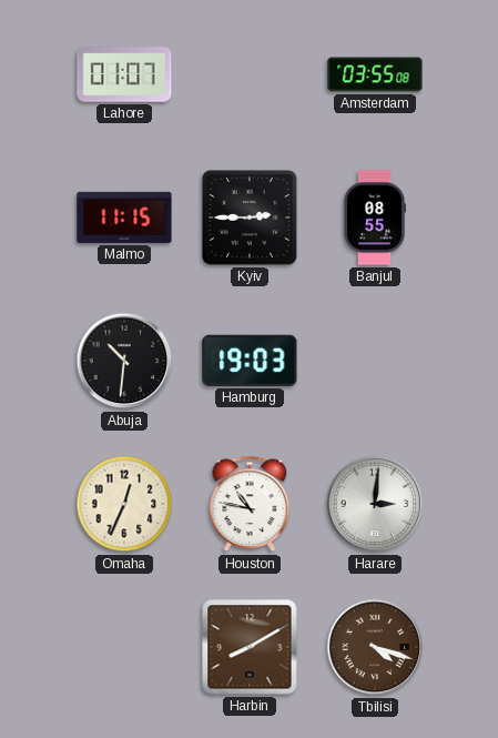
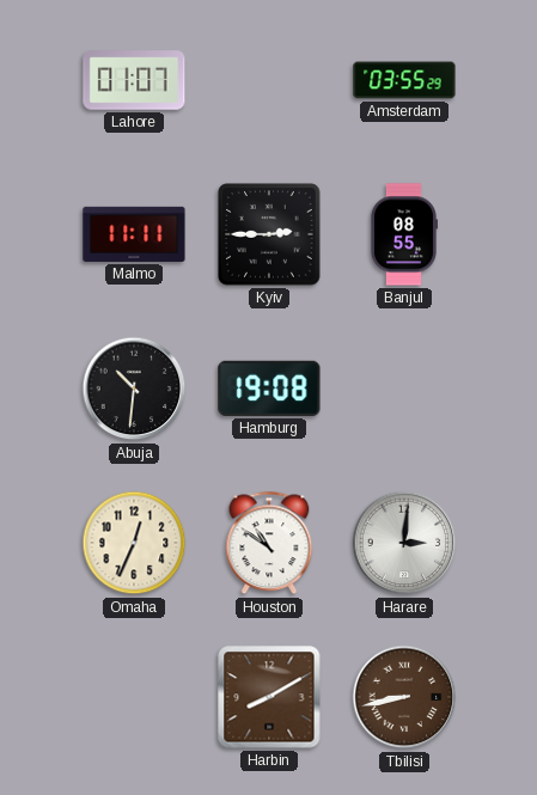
Amsterdam: 03:55:08 -> 03:55:29 (404, 80)
Malmo: 11:15 -> 11:11 (134, 234)
Hamburg: 19:03 -> 19:08 (269, 389)
Houston: 10:47 -> 10:51 (269, 543)
Tbilisi: 4:18 -> 8:43 (404, 697)
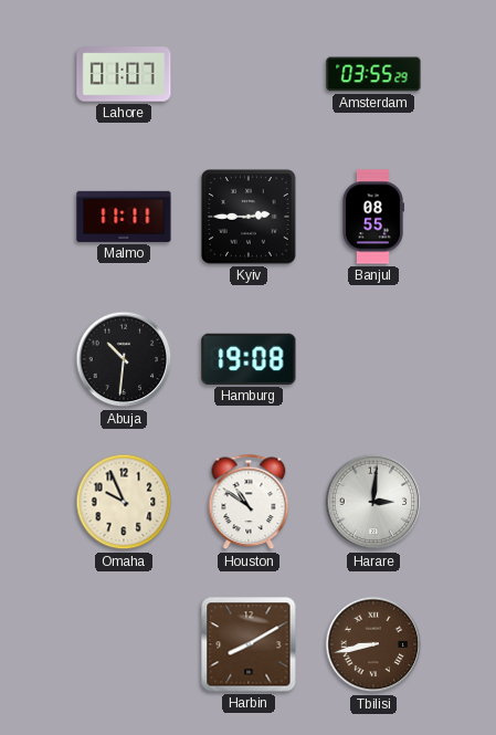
Omaha: 12:34 -> 9:56 (124, 502)
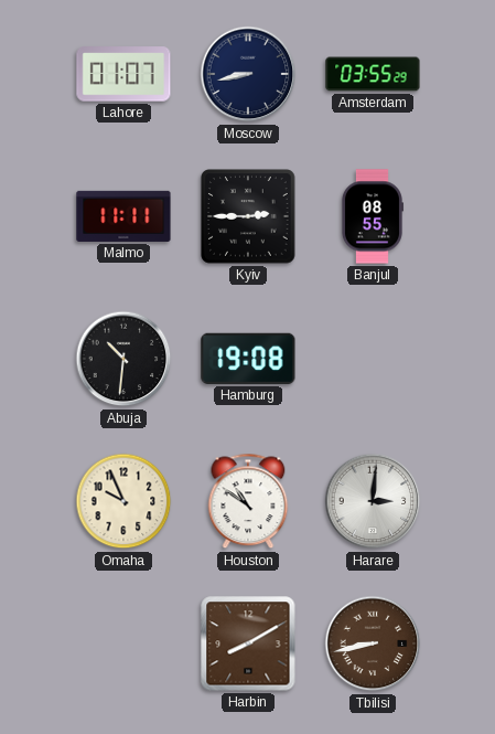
Moscow: none -> 8:43 (248, 74)
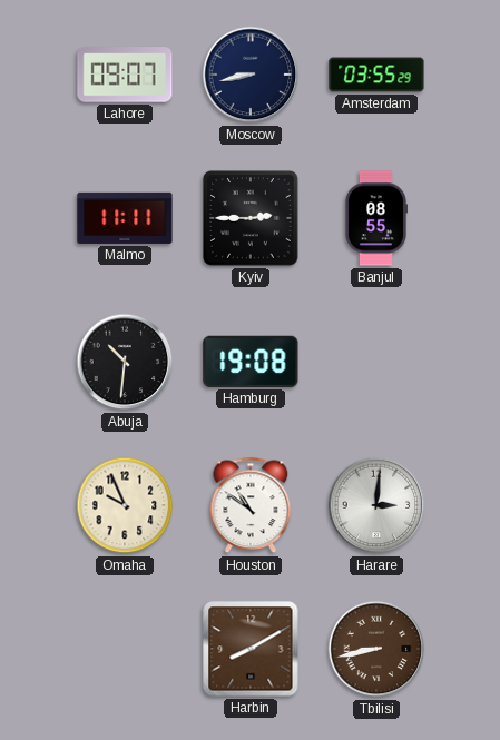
Lahore: 01:07 -> 09:07 (125, 75)
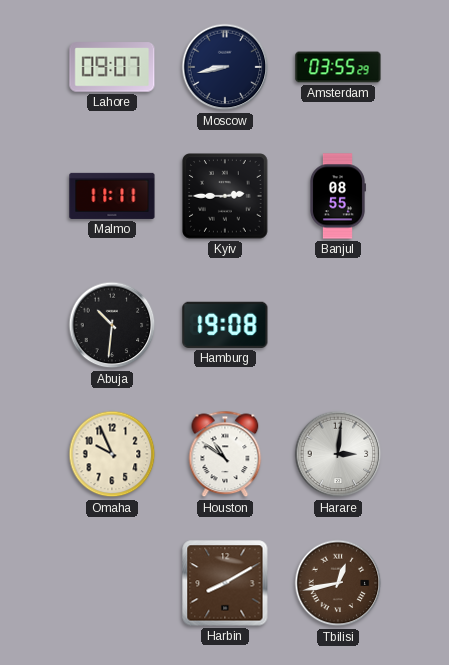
Tbilisi: 8:43 -> 12:43 (338, 583)
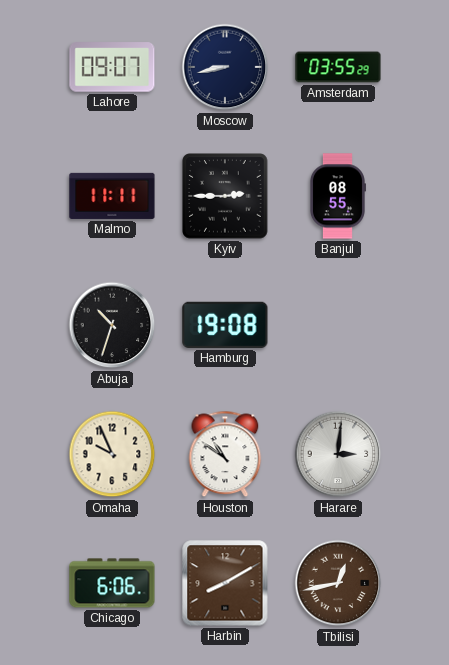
Abuja: 10:31 -> 10:33 (112, 325)
Chicago: none -> 6:06 (112, 583)
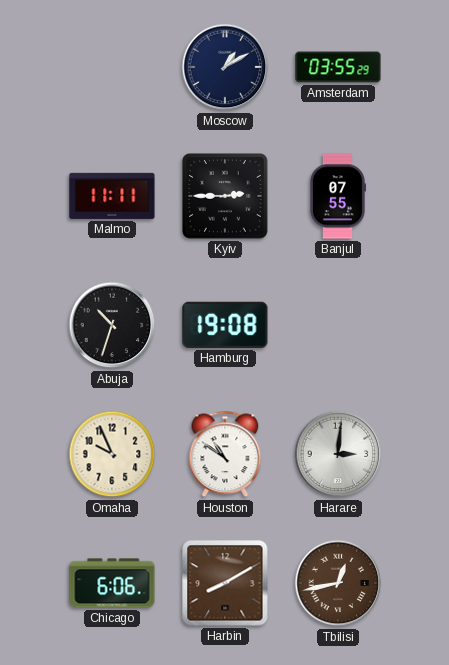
Lahore: 09:07 -> none (112, 67)
Moscow: 8:43 -> 1:10 (225, 67)
Banjul: 08:55 -> 07:55 (337, 196)
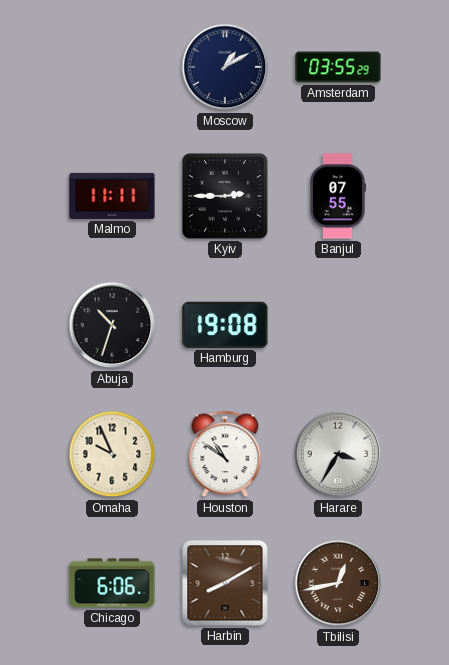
Harare: 3:01 -> 3:35 (338, 454)
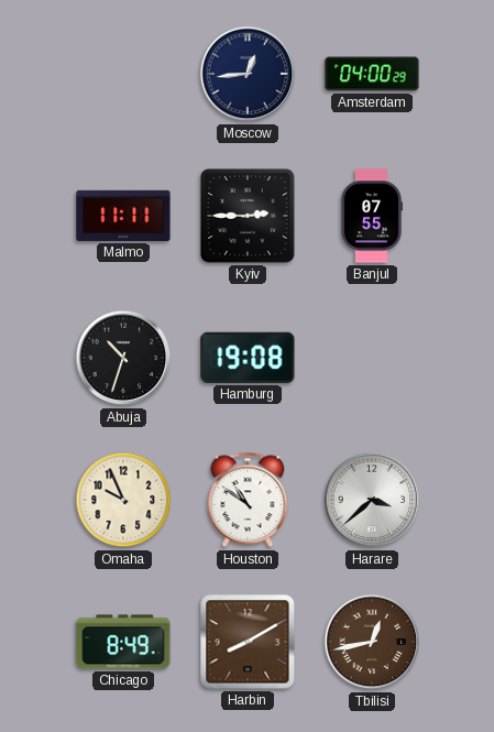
Moscow: 1:10 -> 12:44 (248, 74)
Amsterdam: 03:55 -> 04:00 (372, 74)
Harare: 3:35 -> 3:38 (372, 500)
Chicago: 6:06 -> 8:49 (123, 642)
